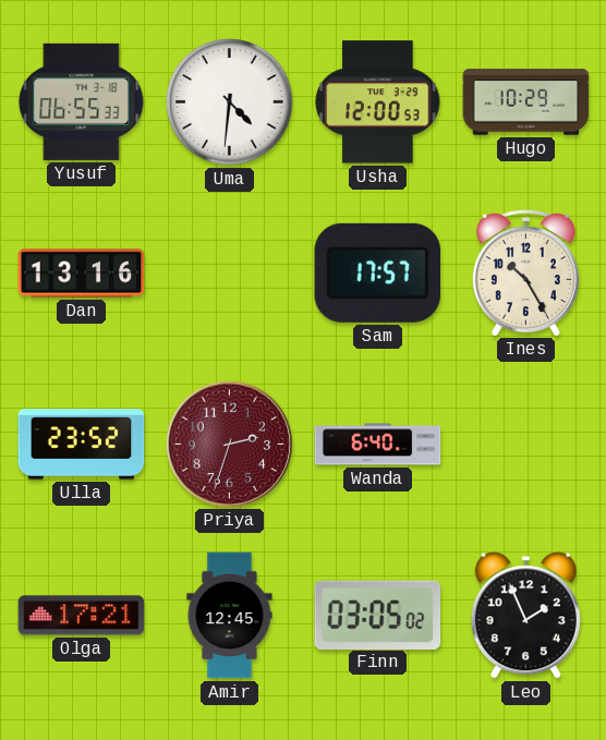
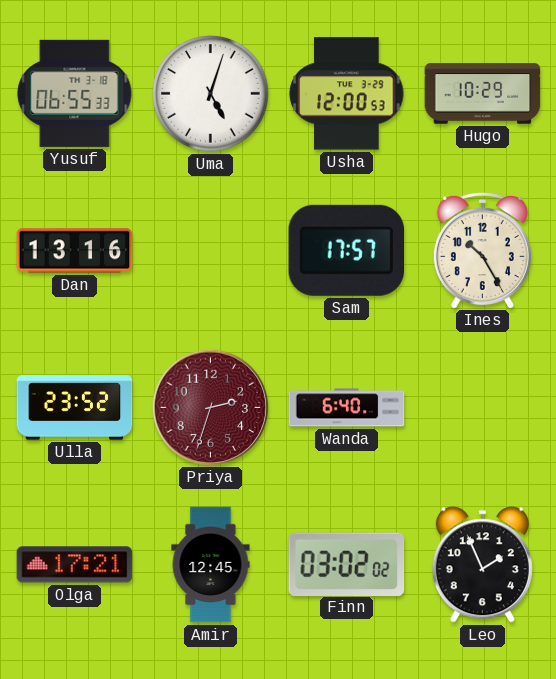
Uma: 4:31 -> 5:03 (211, 94)
Finn: 03:05 -> 03:02 (347, 564)
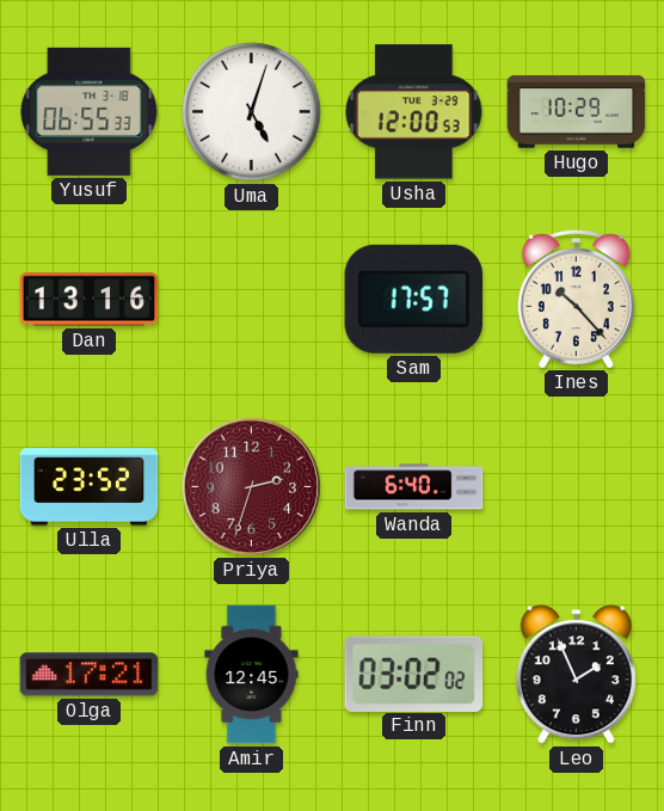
Ines: 10:25 -> 10:23 (576, 299)
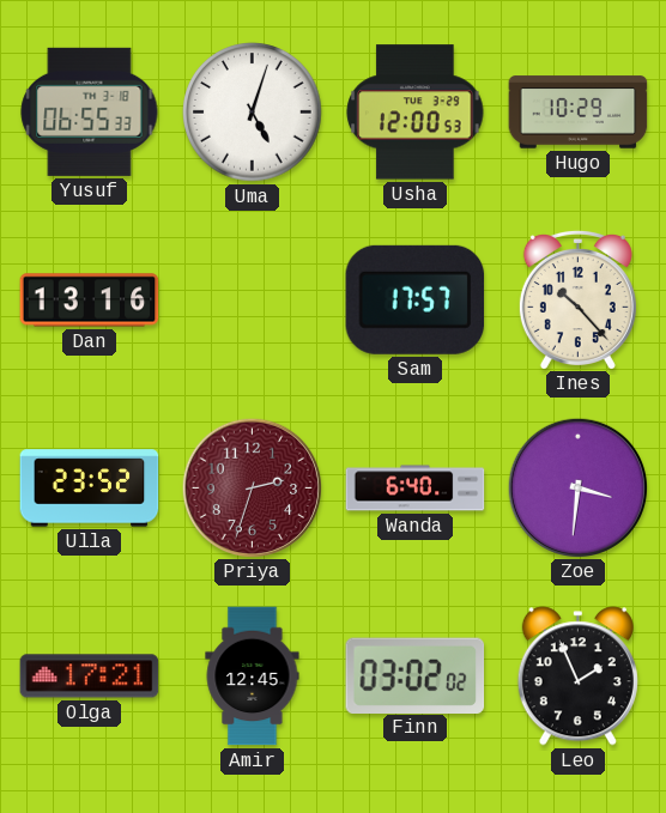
Zoe: none -> 3:31 (577, 487)
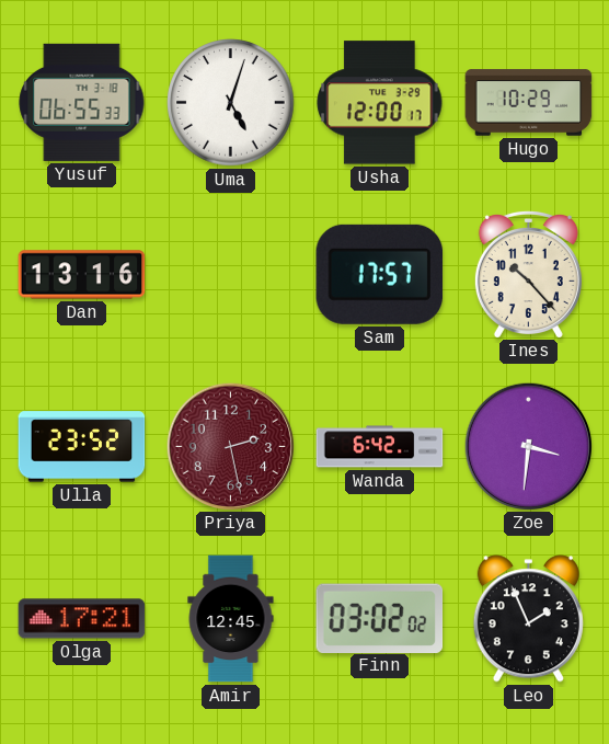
Usha: 12:00:53 -> 12:00:17 (380, 103)
Priya: 2:33 -> 2:28 (230, 446)
Wanda: 6:40 -> 6:42 (380, 447)
